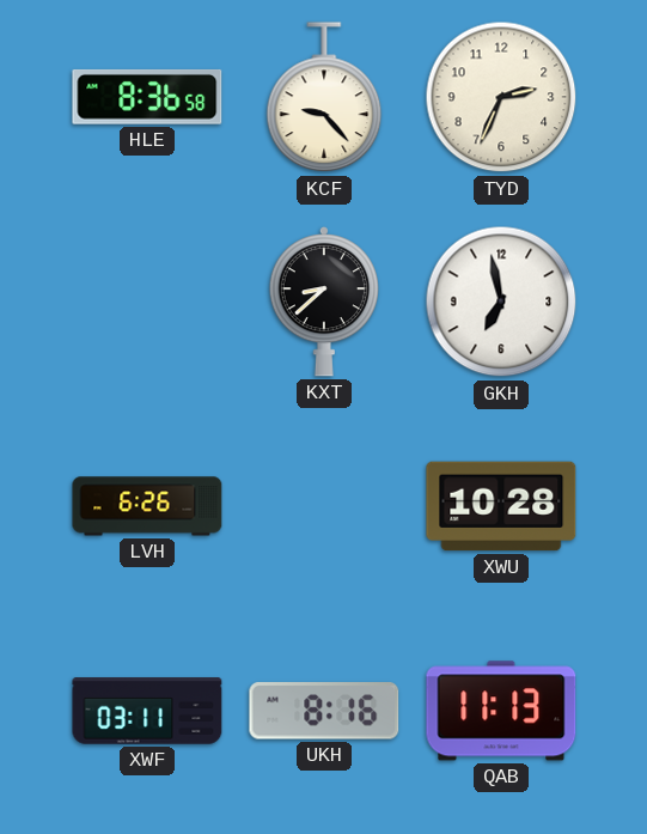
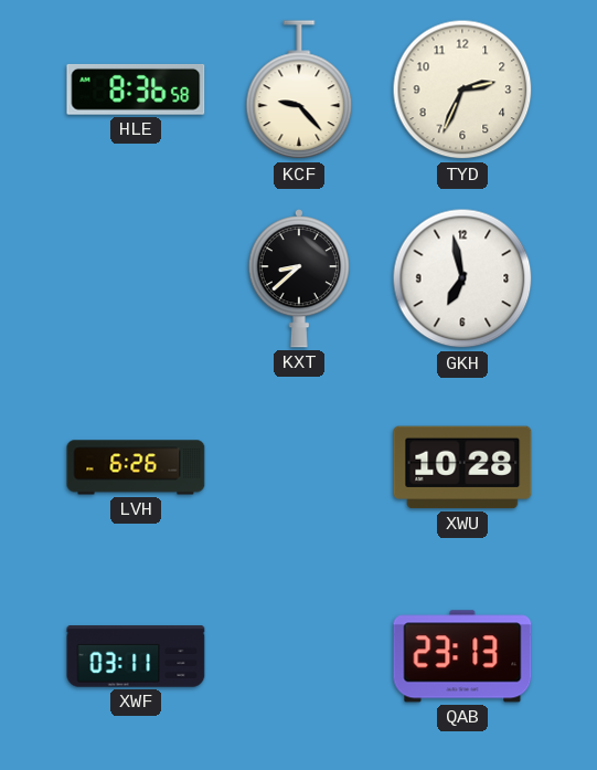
UKH: 8:16 -> none (324, 711)
QAB: 11:13 -> 23:13 (462, 656)
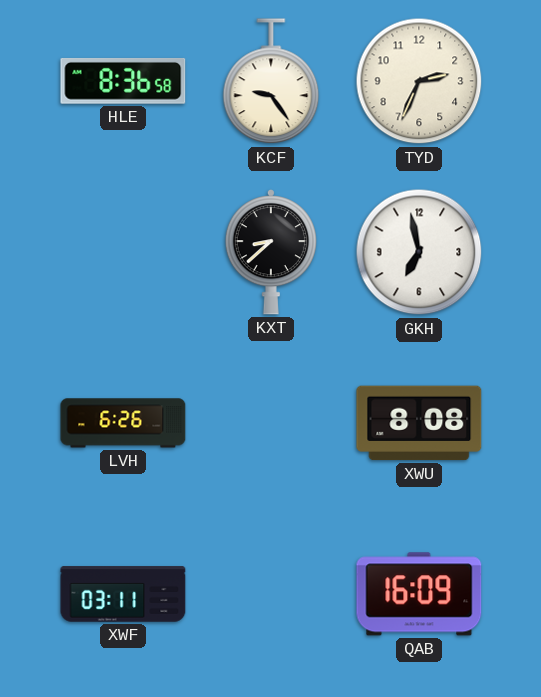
KCF: 9:23 -> 9:24 (271, 82)
XWU: 10:28 -> 8:08 (419, 423)
QAB: 23:13 -> 16:09 (419, 594)
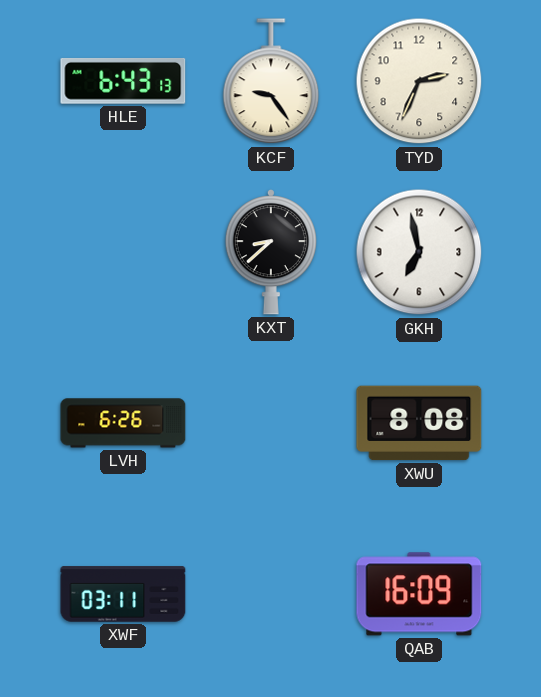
HLE: 8:36 -> 6:43 (123, 81)
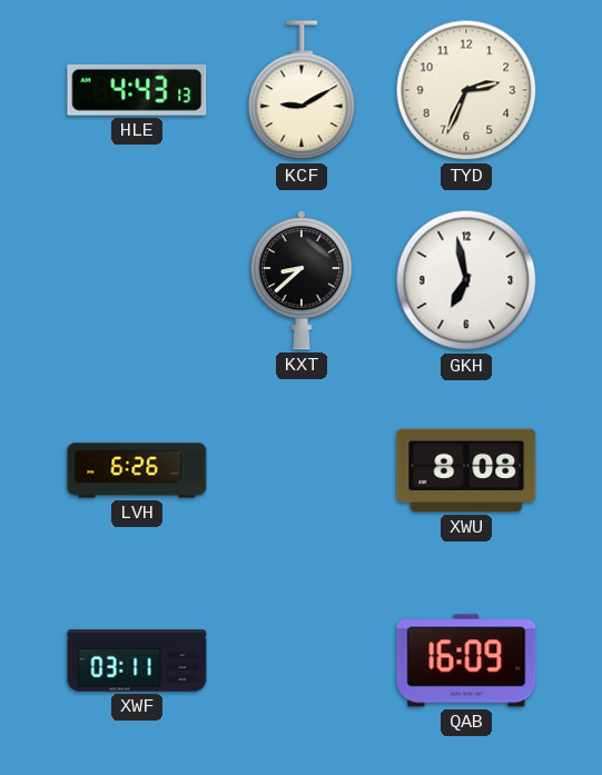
HLE: 6:43 -> 4:43 (137, 90)
KCF: 9:24 -> 9:10 (302, 91)
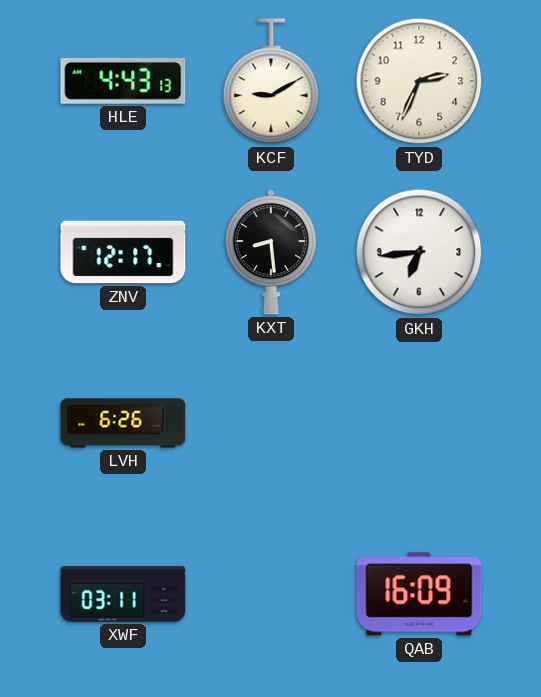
ZNV: none -> 12:17 (123, 252)
KXT: 8:38 -> 8:29 (271, 253)
GKH: 6:58 -> 6:44 (419, 252)
XWU: 8:08 -> none (466, 470)
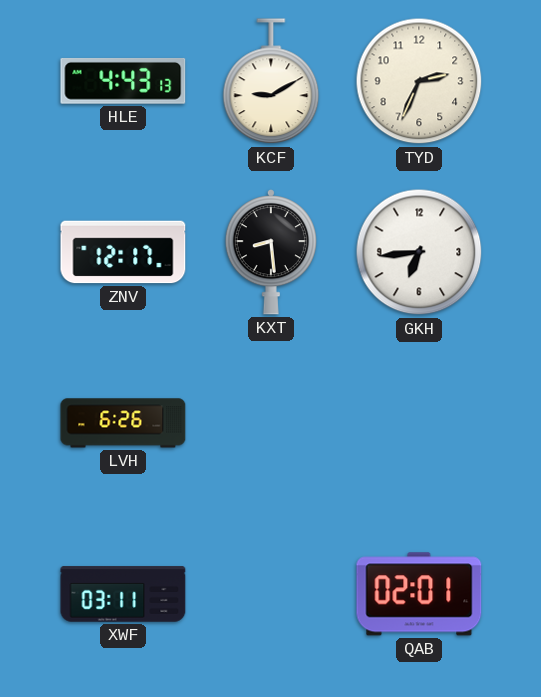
QAB: 16:09 -> 02:01 (419, 594)
